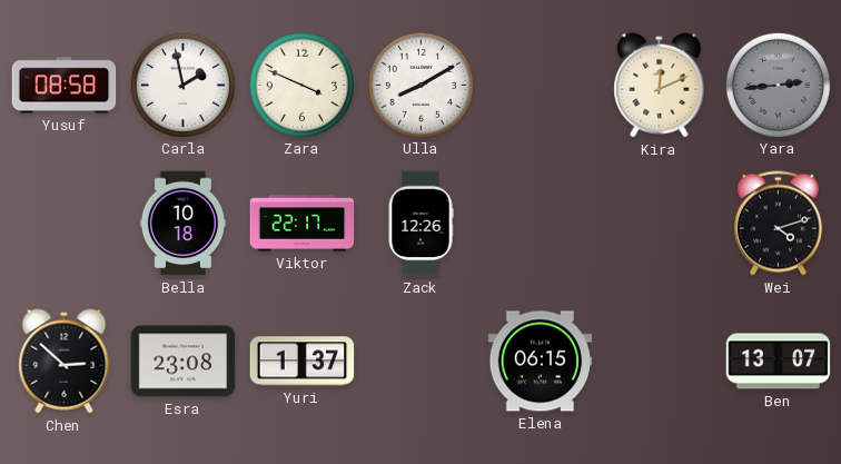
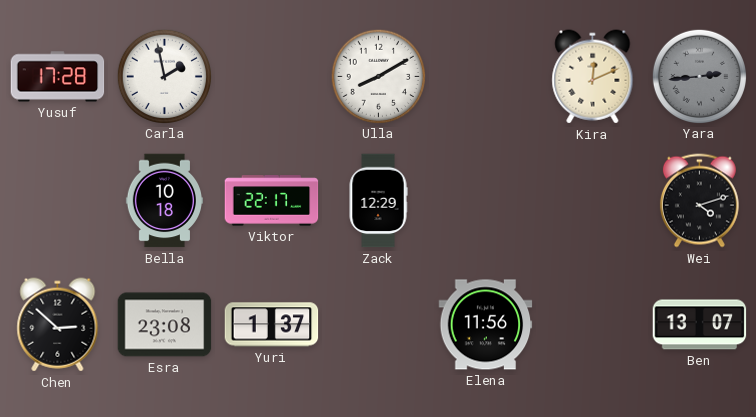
Yusuf: 08:58 -> 17:28 (58, 77)
Zara: 3:49 -> none (301, 85)
Zack: 12:26 -> 12:29 (378, 201)
Elena: 06:15 -> 11:56 (486, 325)
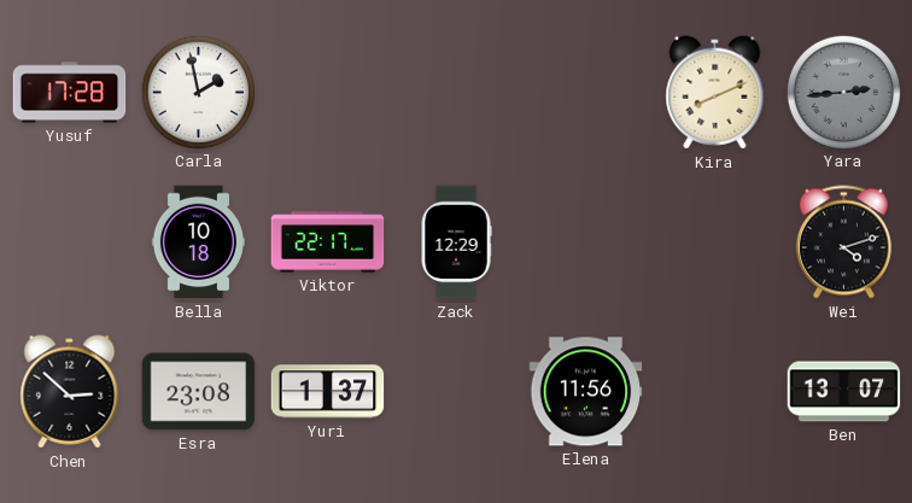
Ulla: 8:10 -> none (378, 76)
Kira: 12:11 -> 8:11 (715, 93)
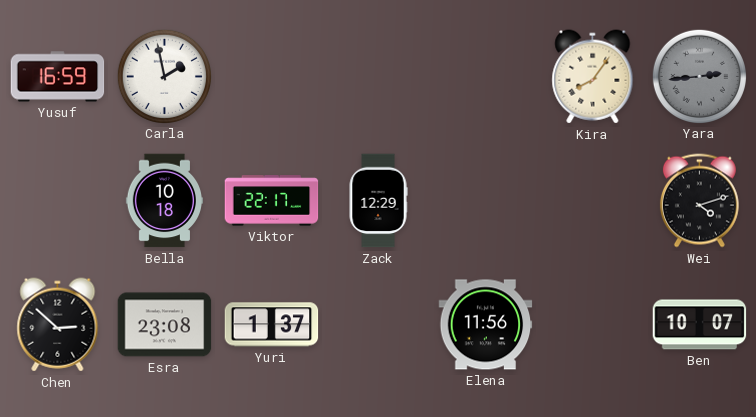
Yusuf: 17:28 -> 16:59 (58, 77)
Kira: 8:11 -> 8:06 (593, 77)
Ben: 13:07 -> 10:07 (700, 325)
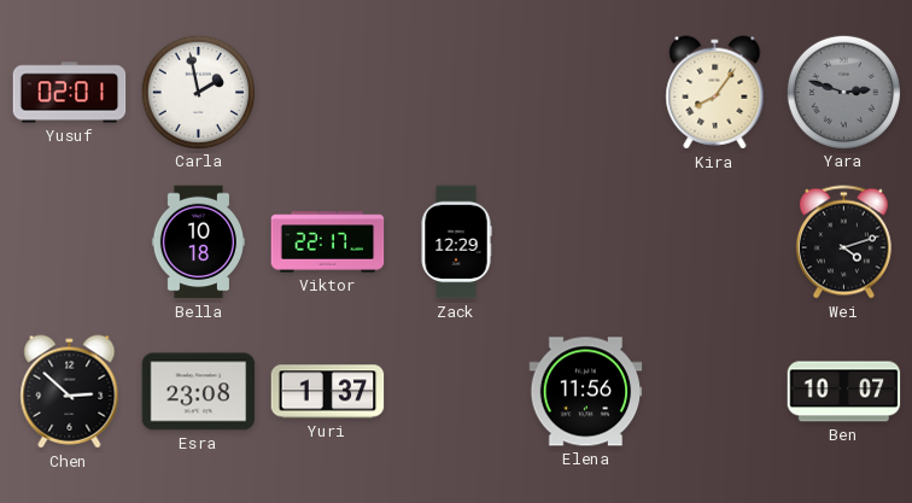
Yusuf: 16:59 -> 02:01 (70, 93)
Yara: 2:44 -> 2:48 (843, 92)
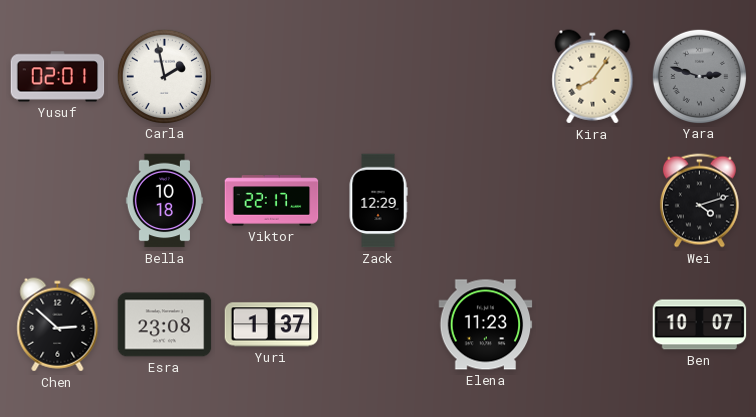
Elena: 11:56 -> 11:23 (486, 325)
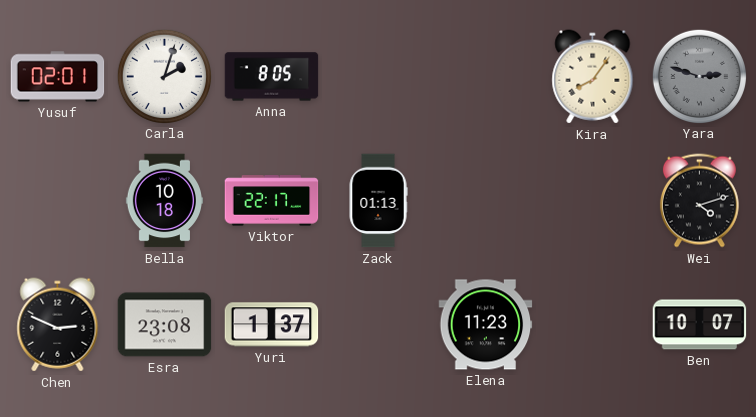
Carla: 1:58 -> 2:03 (164, 76)
Anna: none -> 8:05 (272, 77)
Zack: 12:29 -> 01:13 (378, 201)
Chen: 2:52 -> 2:49 (58, 325)
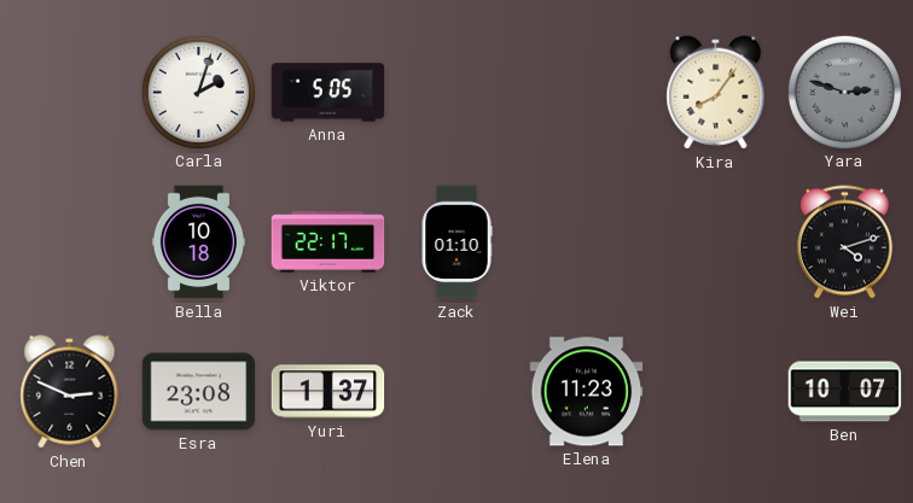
Yusuf: 02:01 -> none (58, 77)
Anna: 8:05 -> 5:05 (328, 93)
Zack: 01:13 -> 01:10 (456, 242)
